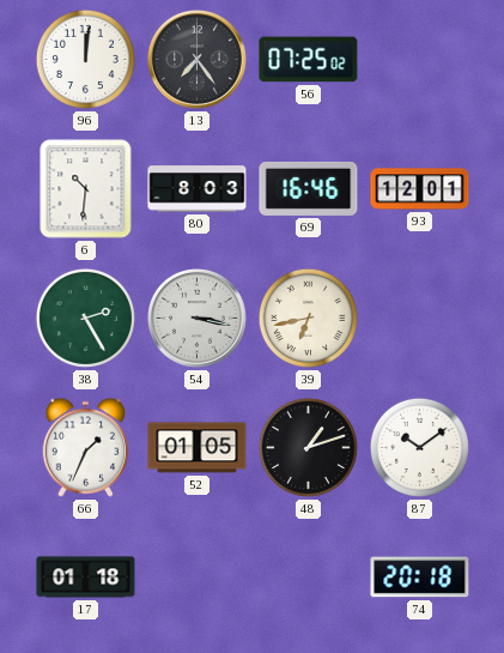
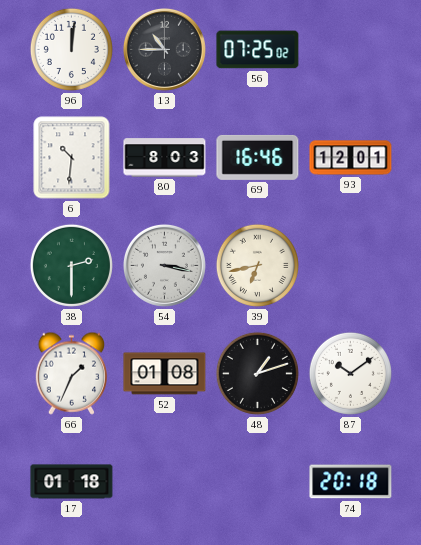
13: 7:24 -> 10:45 (164, 49)
38: 2:25 -> 2:30 (71, 265)
52: 01:05 -> 01:08 (165, 374)
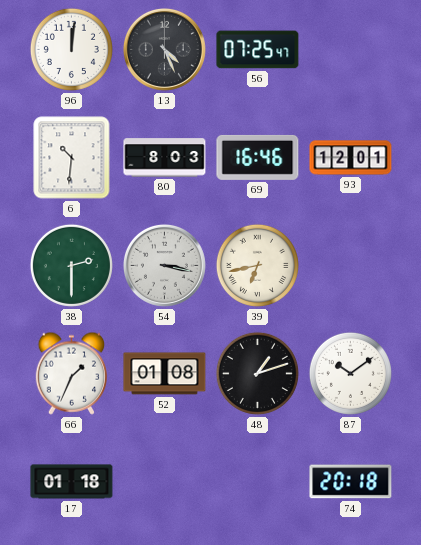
13: 10:45 -> 4:26 (164, 49)
56: 07:25:02 -> 07:25:47 (258, 50)
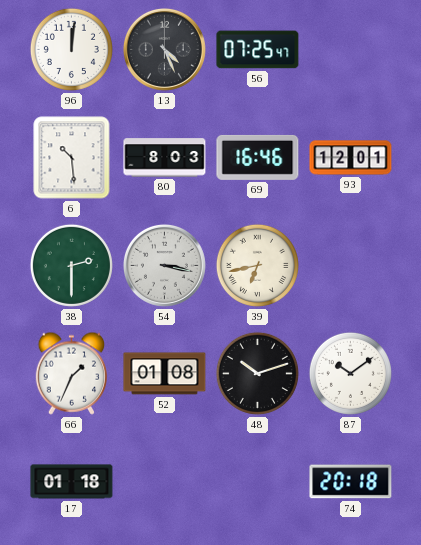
6: 10:31 -> 10:29 (72, 158)
48: 1:12 -> 10:12 (257, 373)
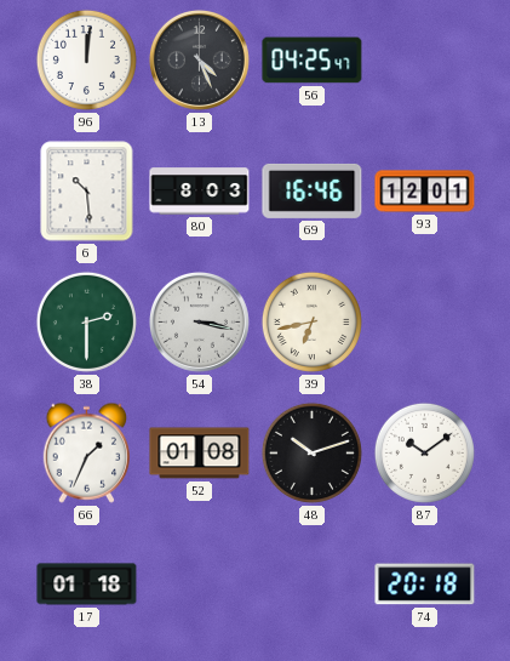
56: 07:25 -> 04:25 (313, 61)
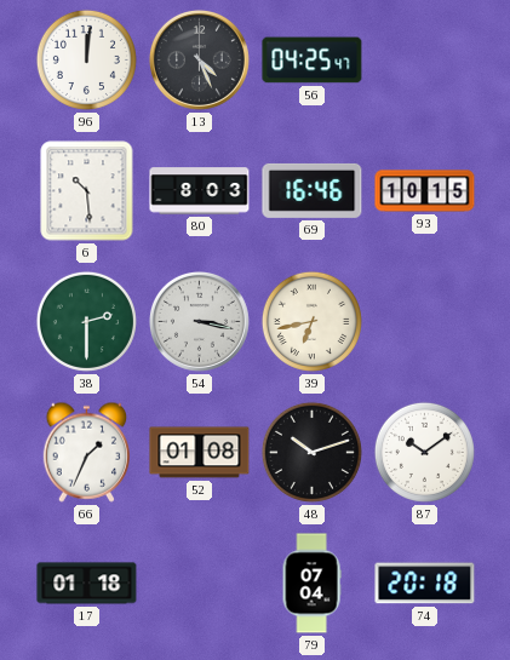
93: 12:01 -> 10:15 (425, 191)
79: none -> 07:04 (311, 584)
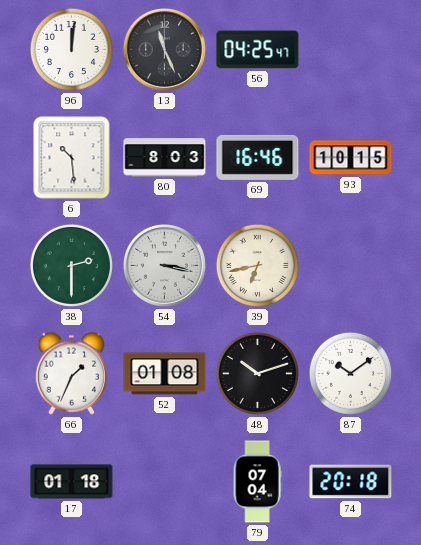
13: 4:26 -> 11:26 (164, 49)
